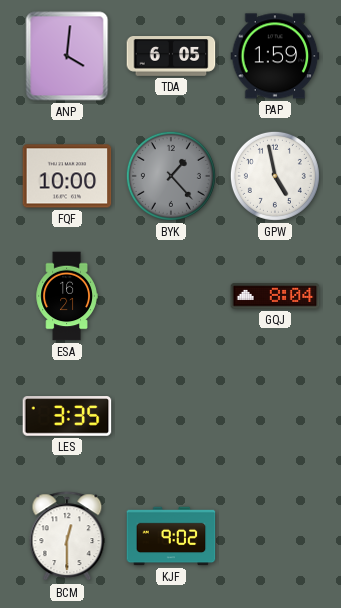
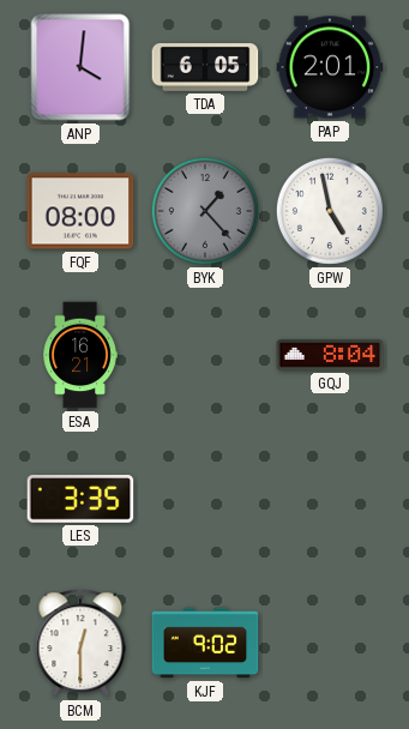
PAP: 1:59 -> 2:01 (330, 67)
FQF: 10:00 -> 08:00 (80, 211)
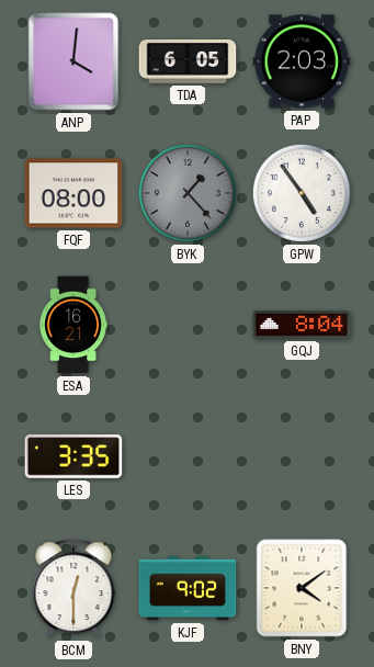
PAP: 2:01 -> 2:03 (302, 61)
GPW: 4:58 -> 4:54 (302, 193)
BNY: none -> 4:09 (302, 588)
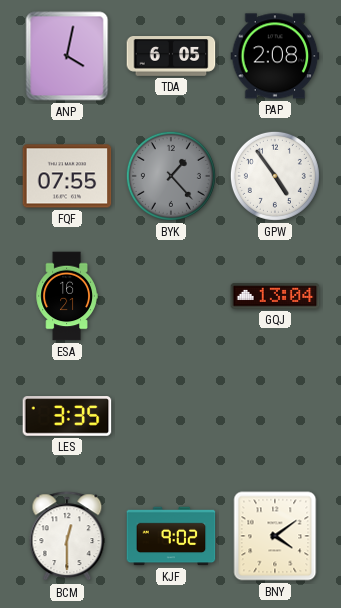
ANP: 4:01 -> 4:02 (67, 56)
PAP: 2:03 -> 2:08 (275, 56)
FQF: 08:00 -> 07:55 (67, 176)
GQJ: 8:04 -> 13:04 (275, 296)
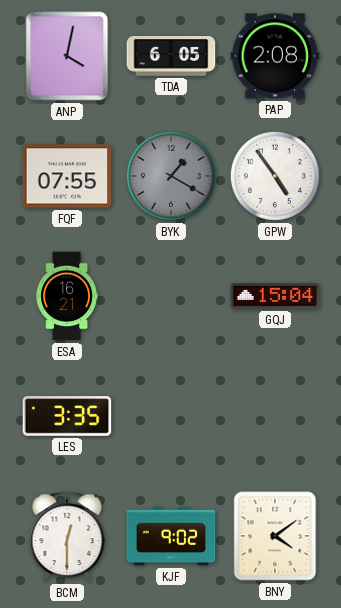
BYK: 1:23 -> 1:20 (171, 176)
GQJ: 13:04 -> 15:04 (275, 296)
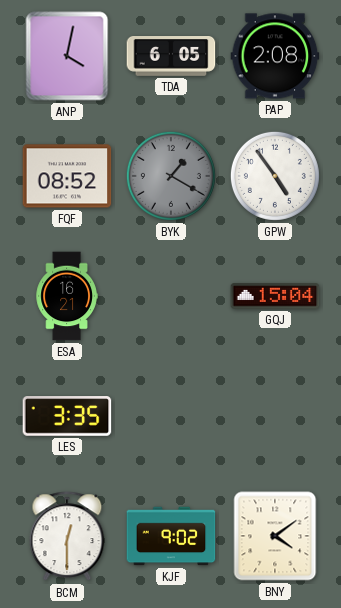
FQF: 07:55 -> 08:52 (67, 176)
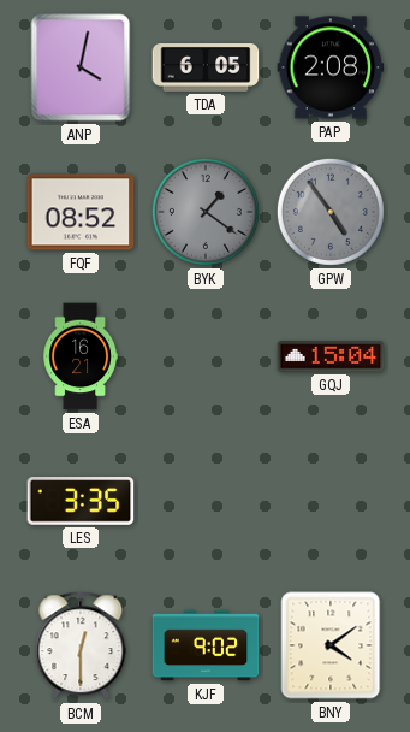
BYK: 1:20 -> 1:21 (206, 212)
GPW dial: white -> grey (331, 212)
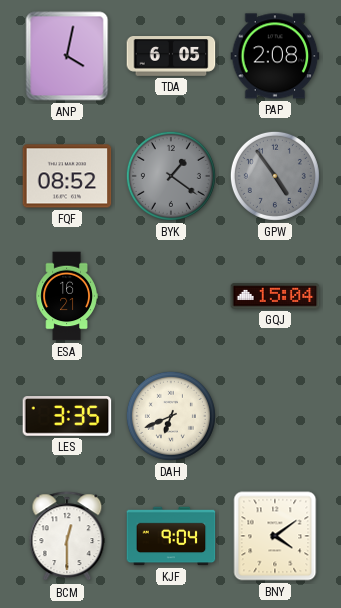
DAH: none -> 6:41 (171, 416)
KJF: 9:02 -> 9:04 (171, 536)
